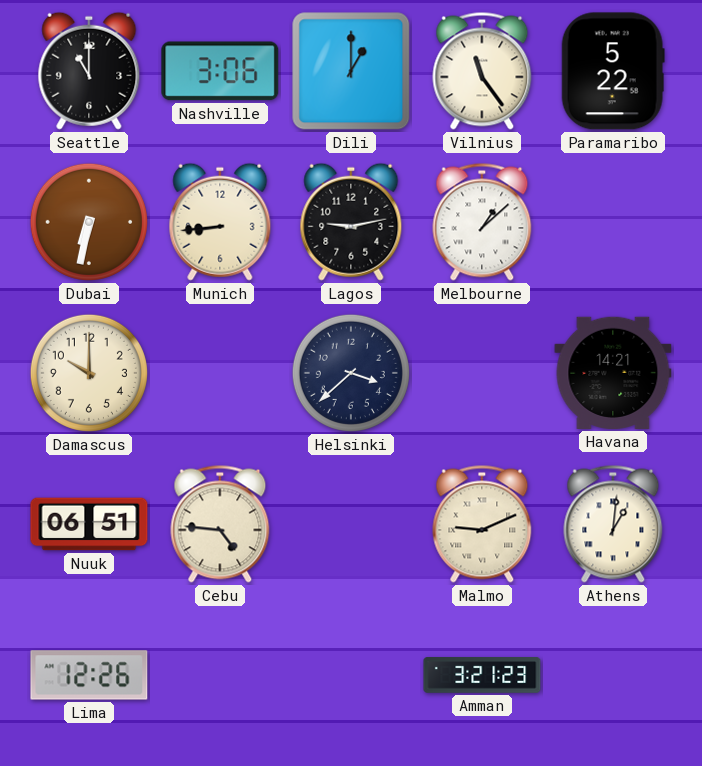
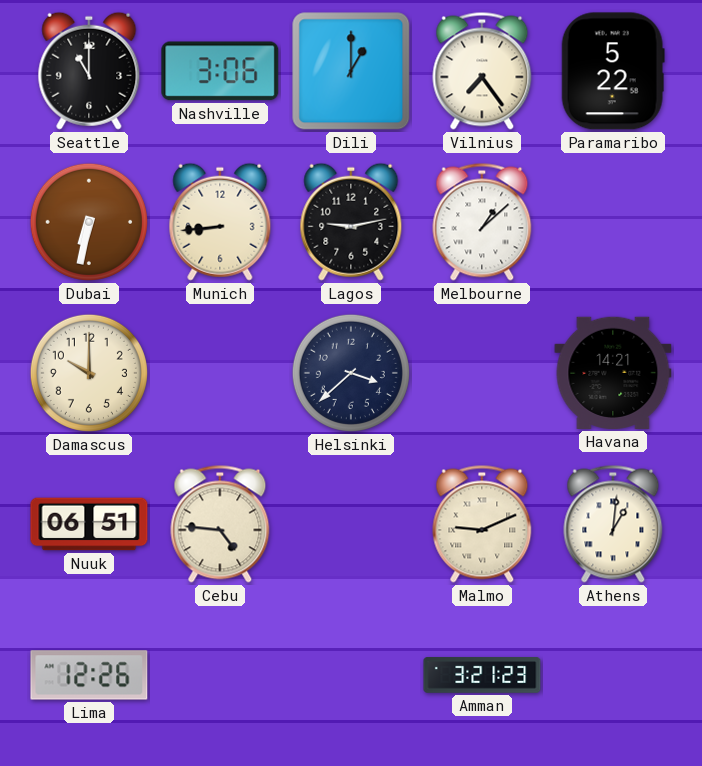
Vilnius: 11:24 -> 7:24 (482, 71)
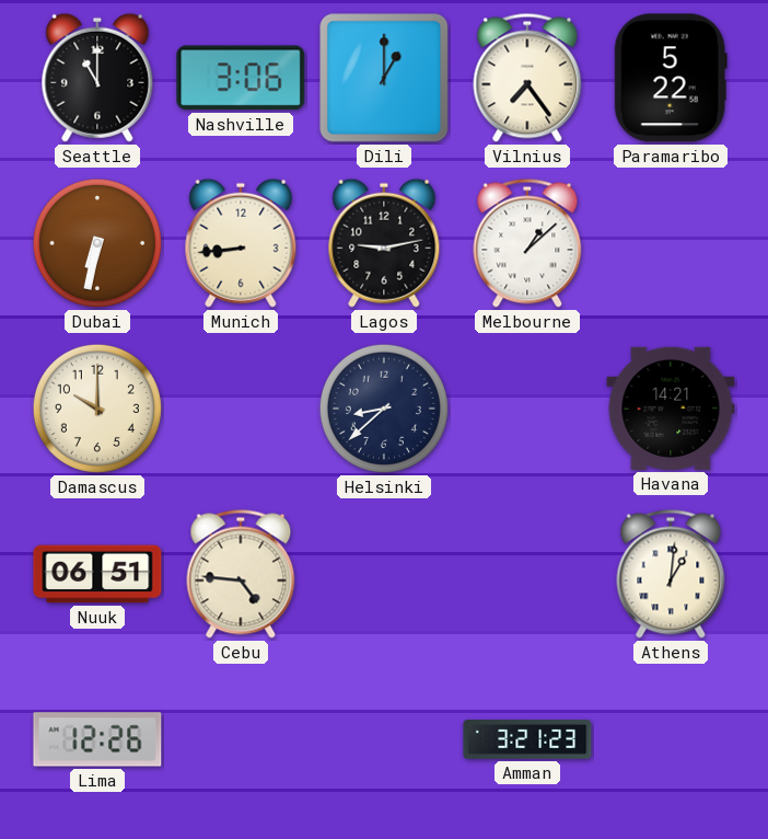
Helsinki: 3:38 -> 8:38 (384, 409)
Malmo: 9:11 -> none (482, 524)
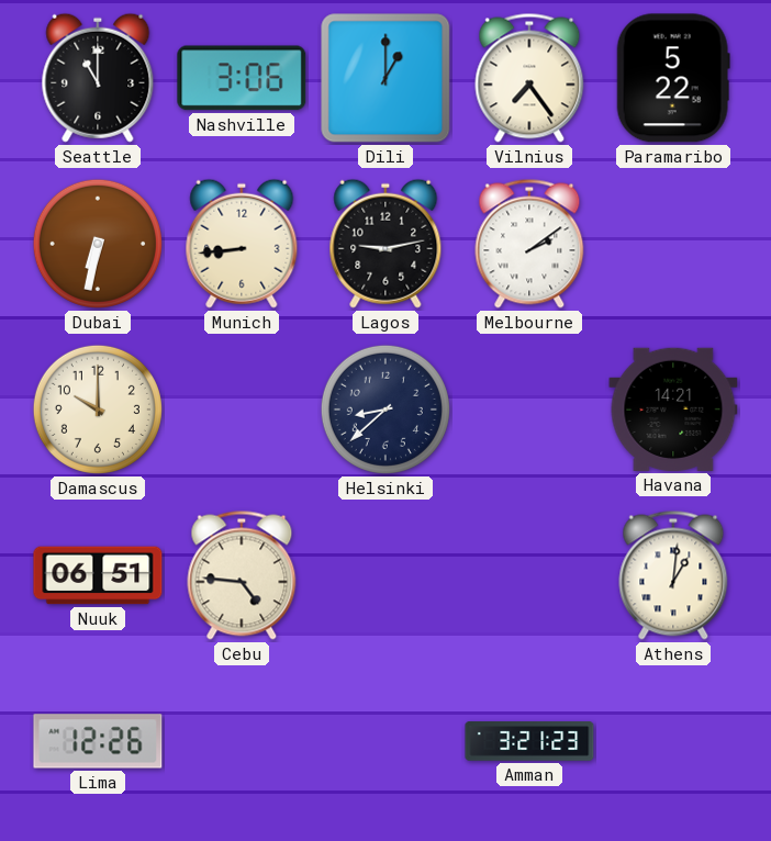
Melbourne: 1:08 -> 2:09 (529, 244)
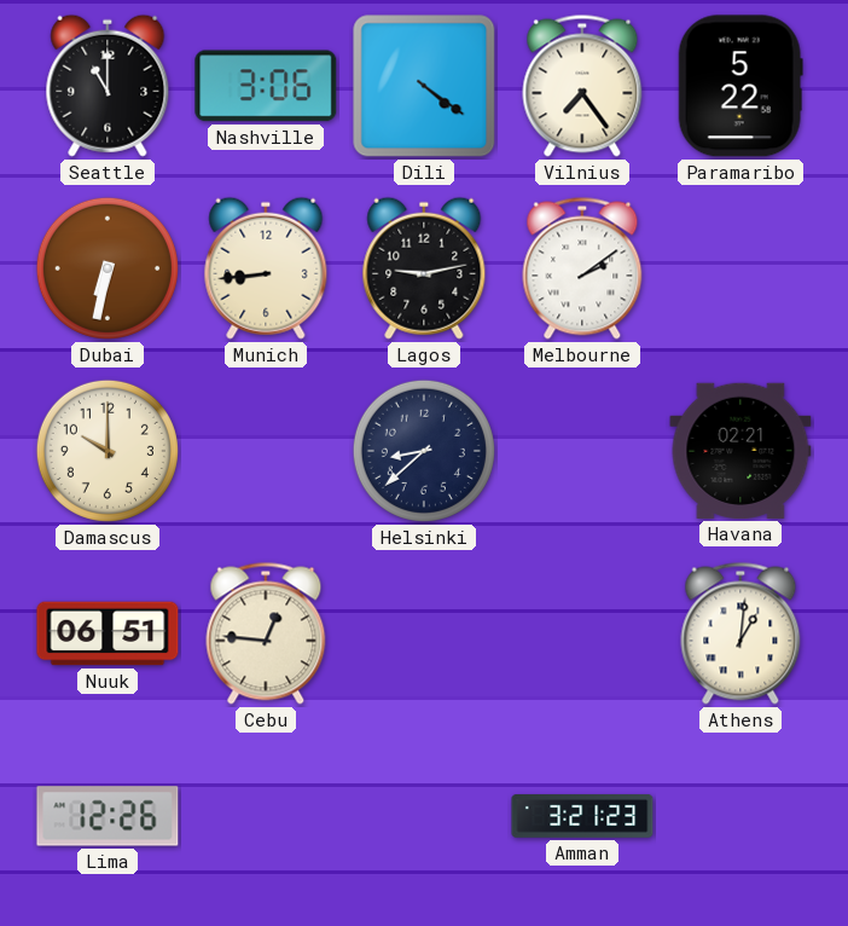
Dili: 1:00 -> 4:21 (424, 86)
Havana: 14:21 -> 02:21 (740, 451)
Cebu: 4:46 -> 12:46 (266, 633)
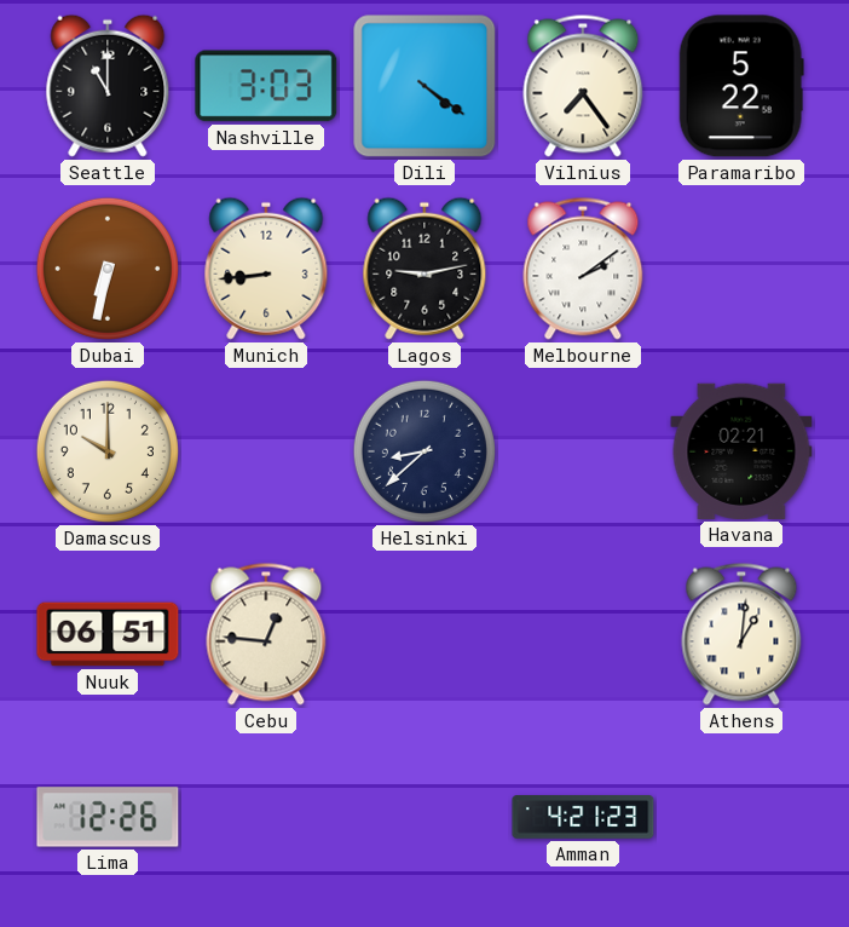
Nashville: 3:06 -> 3:03 (266, 86)
Amman: 3:21 -> 4:21 (583, 817)
